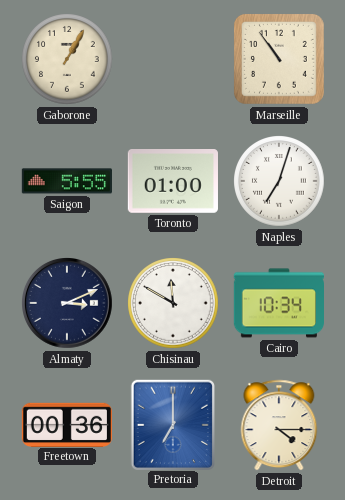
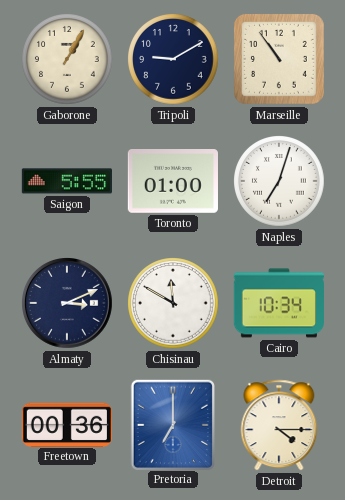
Tripoli: none -> 9:10 (174, 60)
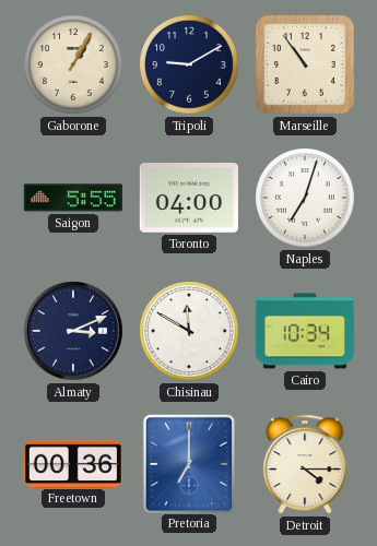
Toronto: 01:00 -> 04:00 (189, 199)
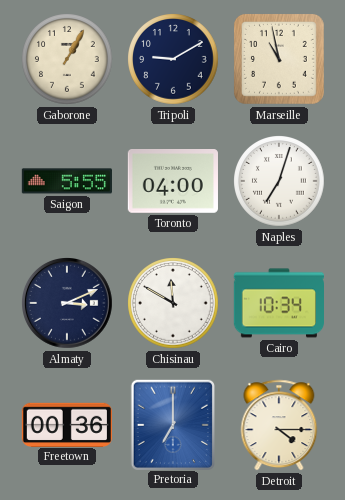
Marseille: 10:54 -> 10:58 (279, 59)
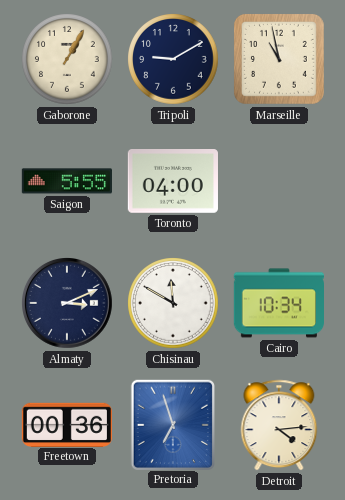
Naples: 7:03 -> none (280, 182)
Pretoria: 7:00 -> 6:57 (172, 424)
Detroit: 4:15 -> 4:14 (279, 425)
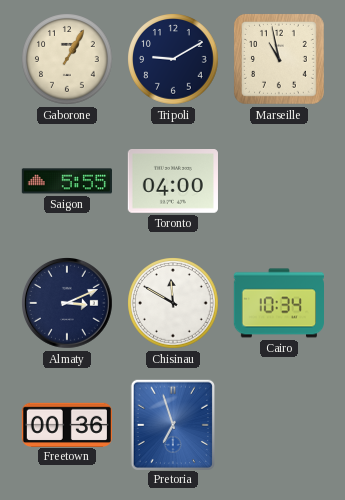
Detroit: 4:14 -> none (279, 425)
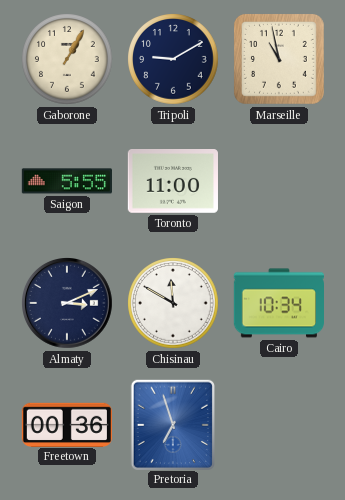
Toronto: 04:00 -> 11:00 (173, 182)
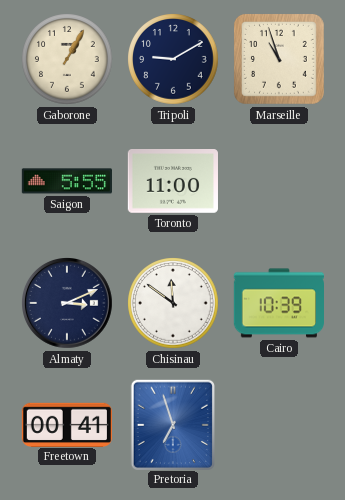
Marseille: 10:58 -> 10:57 (279, 59)
Chisinau: 11:50 -> 11:51 (174, 304)
Cairo: 10:34 -> 10:39 (278, 303)
Freetown: 00:36 -> 00:41 (66, 424)
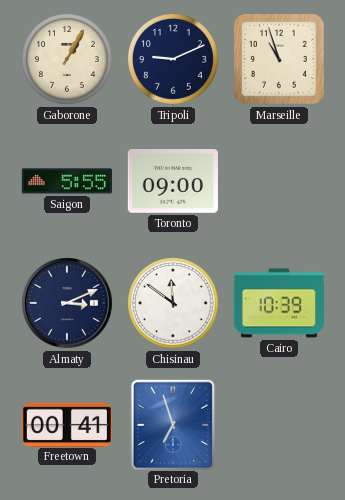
Tripoli: 9:10 -> 9:11 (174, 60)
Toronto: 11:00 -> 09:00 (173, 182)
